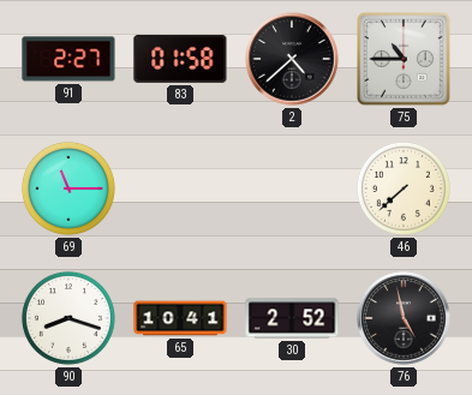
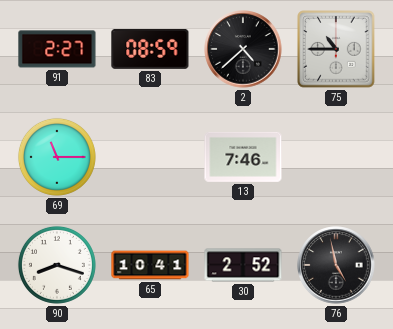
83: 01:58 -> 08:59 (150, 49)
13: none -> 7:46 (243, 157)
46: 7:38 -> none (404, 188)
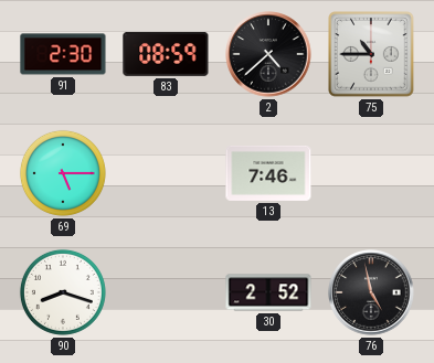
91: 2:27 -> 2:30 (63, 54)
69: 11:15 -> 5:15 (63, 173)
65: 10:41 -> none (150, 265)
